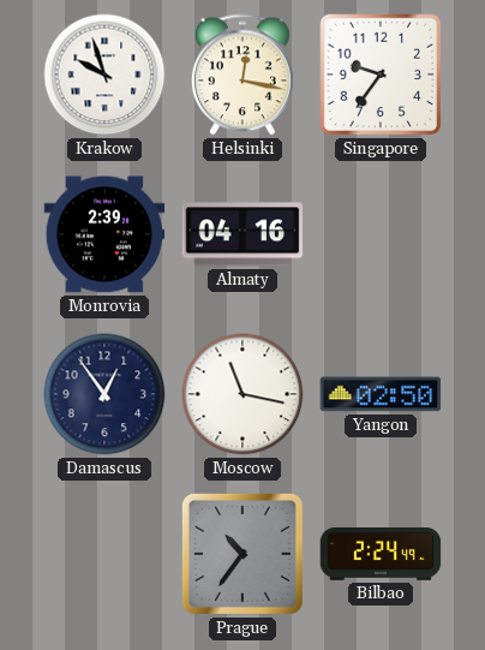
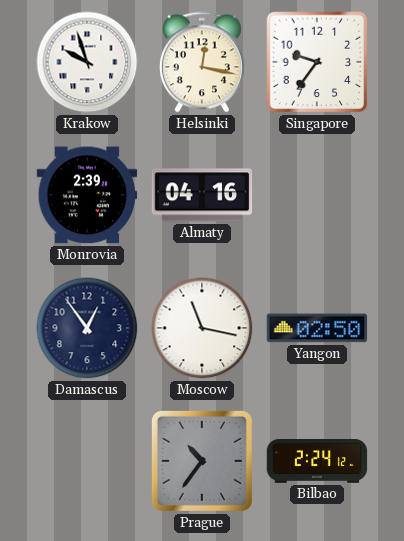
Bilbao: 2:24:49 -> 2:24:12 (317, 462)
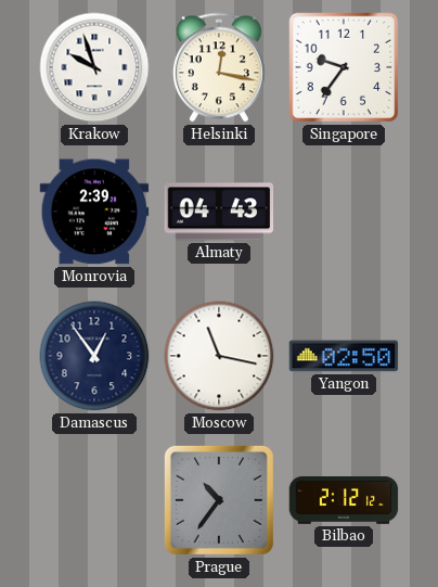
Almaty: 04:16 -> 04:43 (219, 212)
Bilbao: 2:24 -> 2:12 (344, 501)
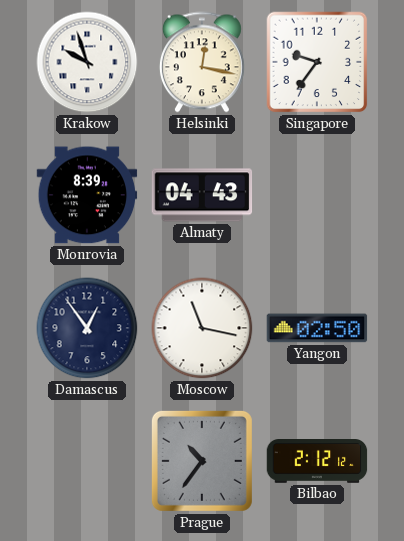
Monrovia: 2:39 -> 8:39 (87, 195)
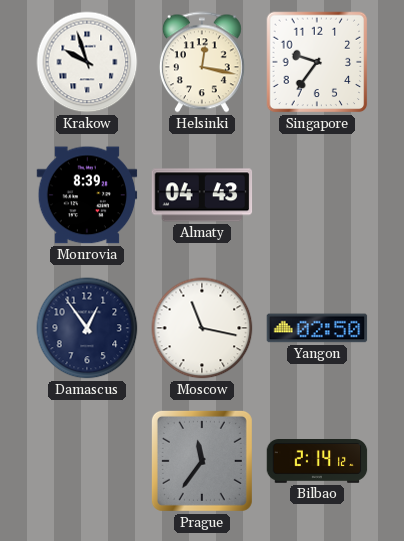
Prague: 10:36 -> 11:36 (202, 461)
Bilbao: 2:12 -> 2:14 (317, 462)
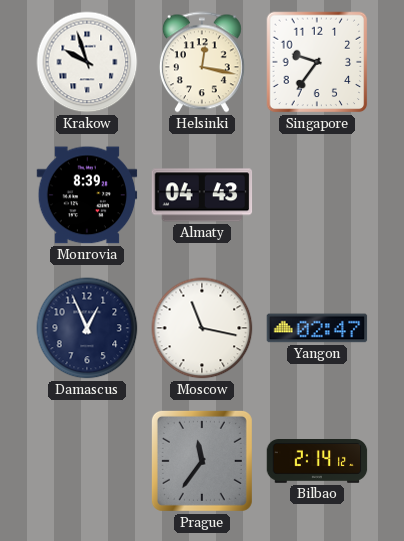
Damascus: 12:54 -> 12:56 (87, 328)
Yangon: 02:50 -> 02:47 (317, 328)
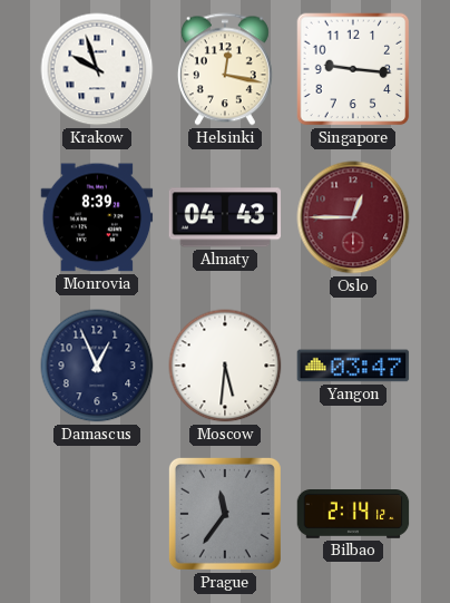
Singapore: 9:36 -> 9:16 (353, 69)
Oslo: none -> 12:45 (353, 217)
Moscow: 11:17 -> 5:31 (225, 366)
Yangon: 02:47 -> 03:47 (353, 366)
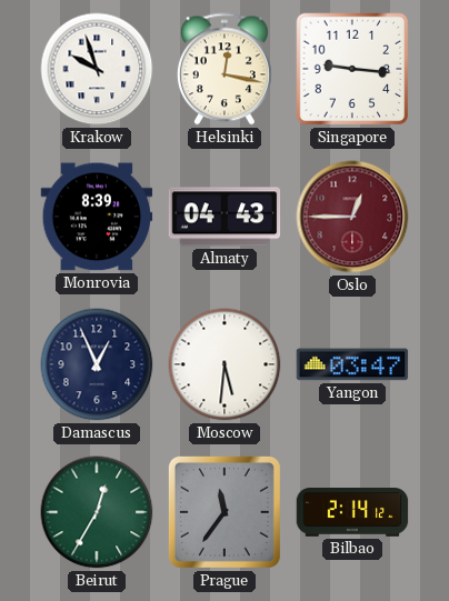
Beirut: none -> 12:35 (97, 512)
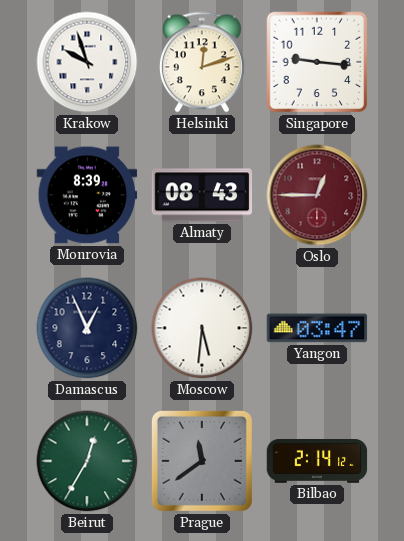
Helsinki: 12:17 -> 12:12 (202, 62)
Almaty: 04:43 -> 08:43 (202, 195)
Prague: 11:36 -> 11:39 (202, 461)
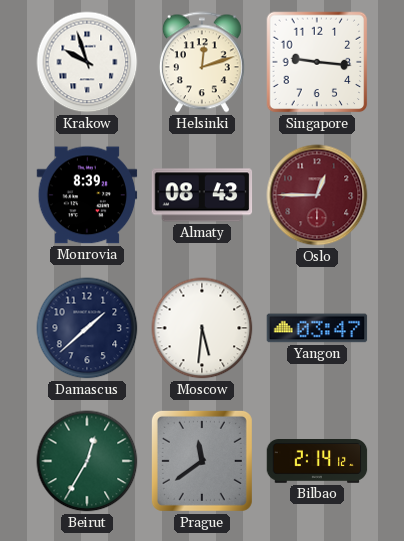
Damascus: 12:56 -> 1:38 (87, 328)
